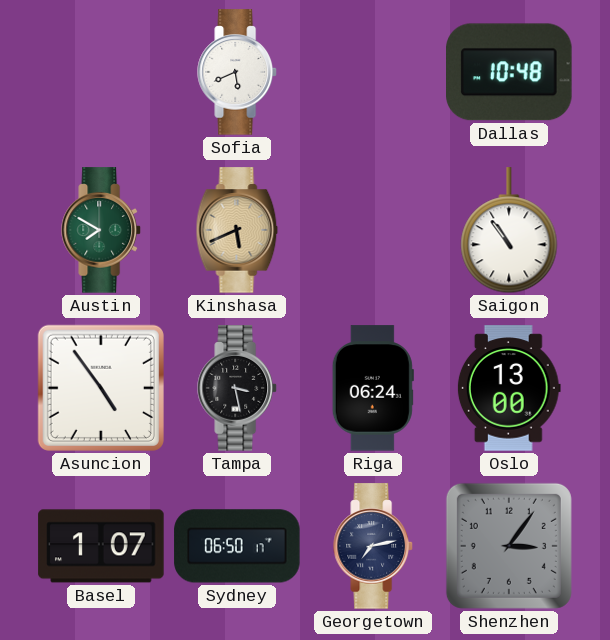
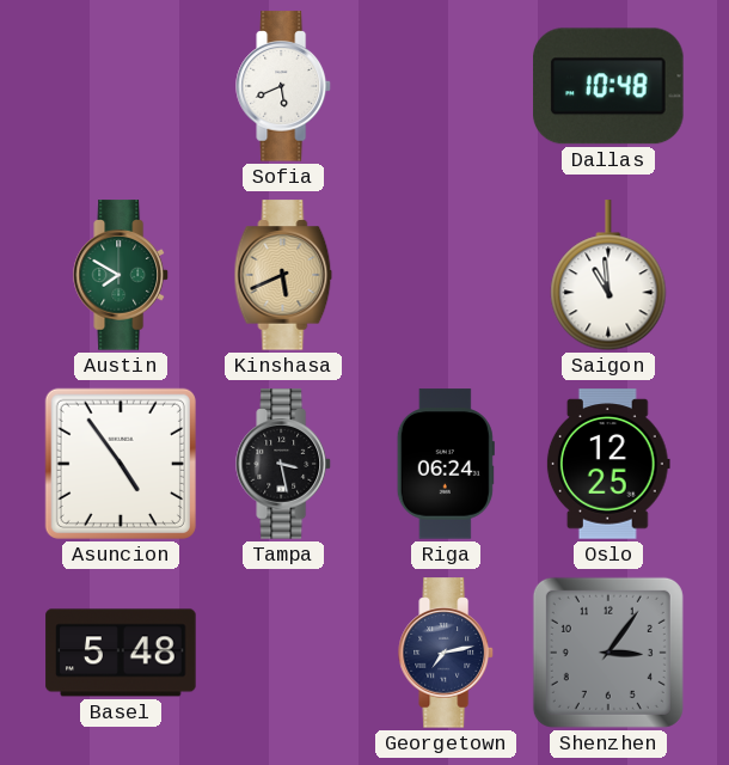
Saigon: 10:54 -> 10:59 (608, 276)
Oslo: 13:00 -> 12:25 (608, 464)
Basel: 1:07 -> 5:48 (121, 653)
Sydney: 06:50 -> none (237, 546)
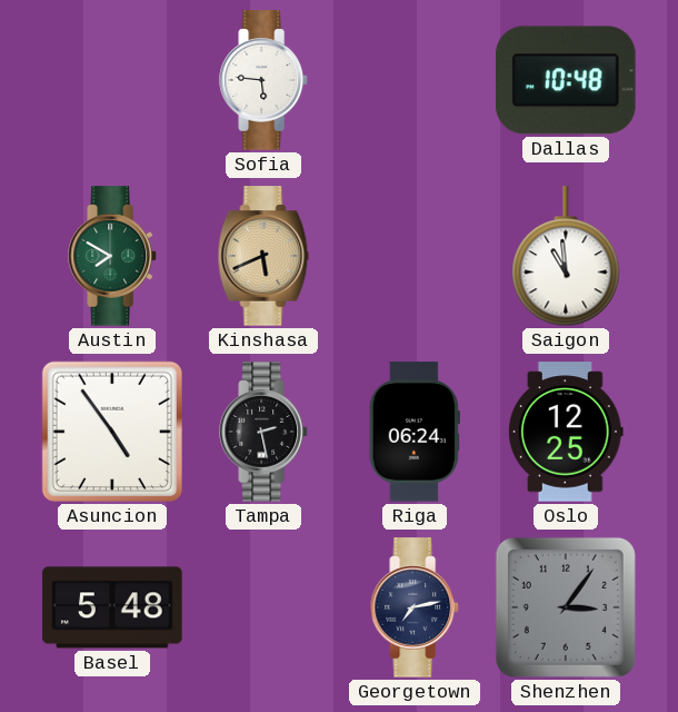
Sofia: 5:41 -> 5:46 (263, 80)
Tampa: 3:28 -> 2:28 (263, 432)
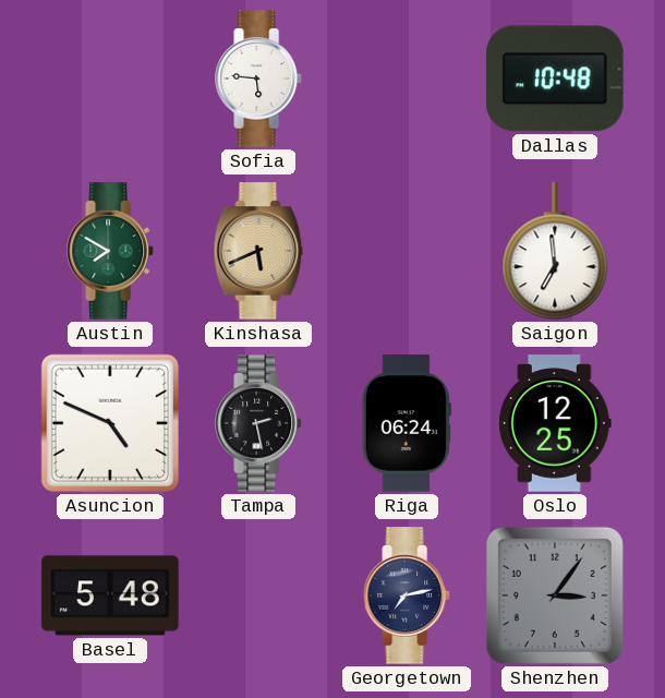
Saigon: 10:59 -> 6:59 (555, 252)
Asuncion: 4:54 -> 4:49 (110, 423)
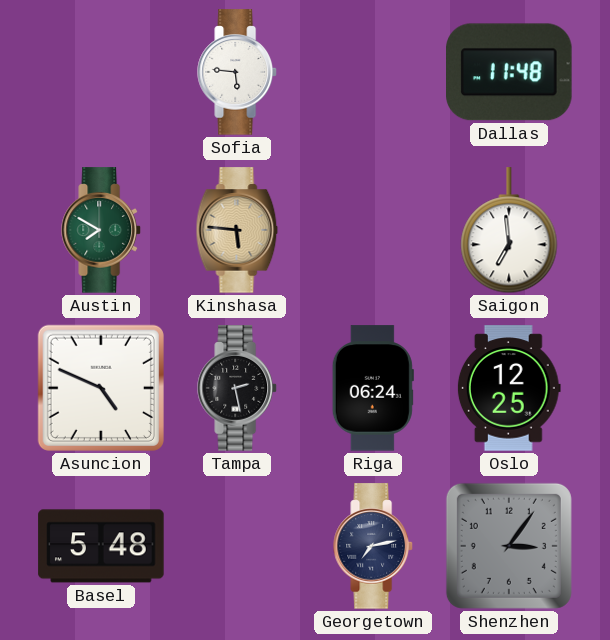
Dallas: 10:48 -> 11:48 (509, 72)
Kinshasa: 5:41 -> 5:46 (237, 230)
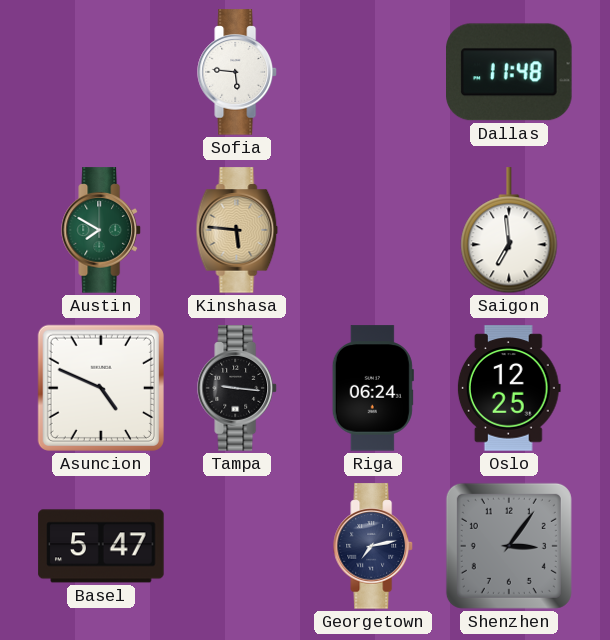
Tampa: 2:28 -> 9:16 (237, 388)
Basel: 5:48 -> 5:47 (101, 546)
